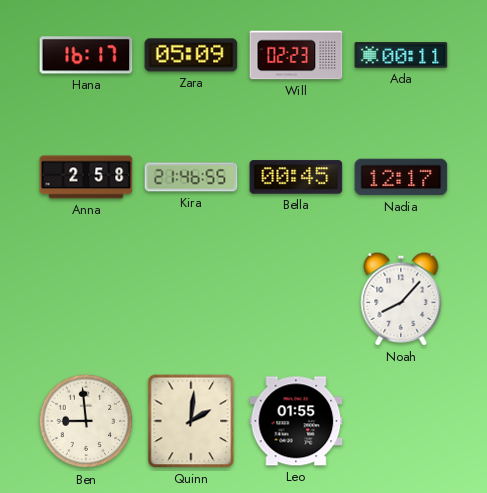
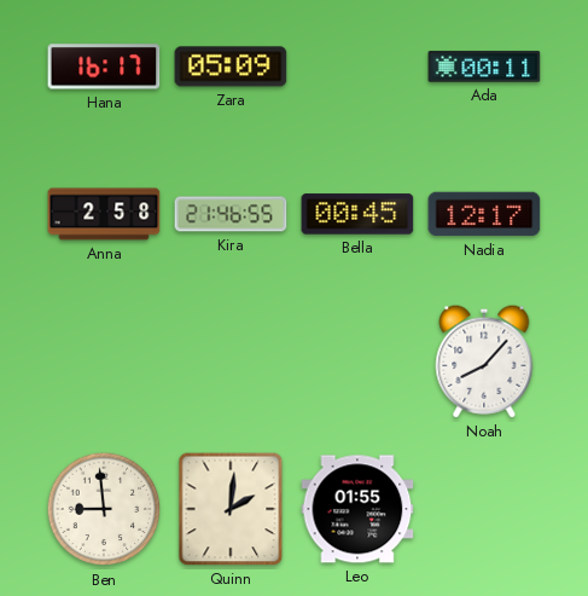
Will: 02:23 -> none (296, 55)
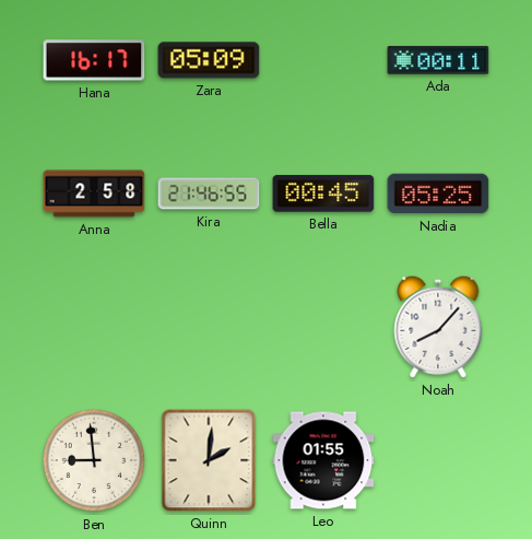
Nadia: 12:17 -> 05:25 (438, 194)
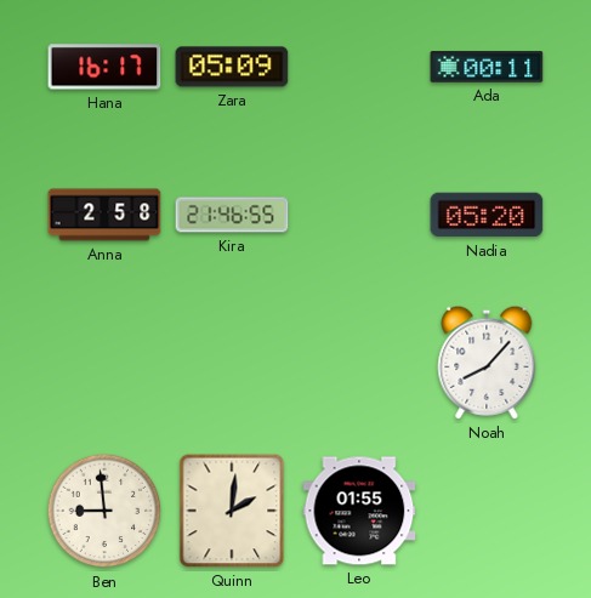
Bella: 00:45 -> none (323, 194)
Nadia: 05:25 -> 05:20 (487, 215)
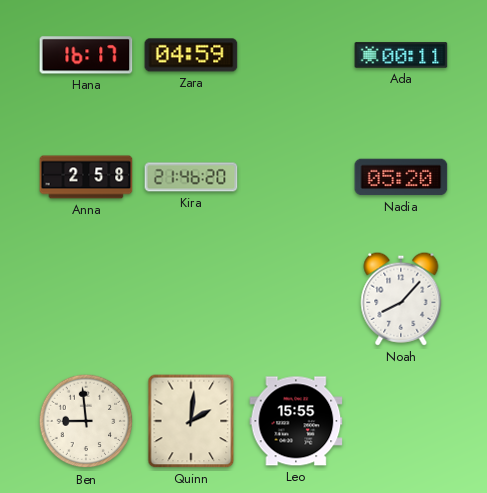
Zara: 05:09 -> 04:59 (191, 55)
Kira: 21:46:55 -> 21:46:20 (191, 177)
Leo: 01:55 -> 15:55 (296, 421)
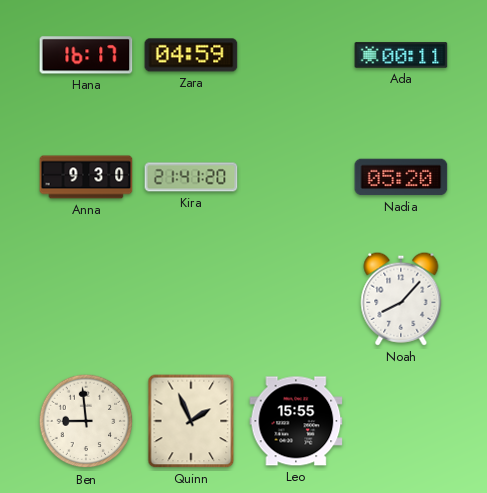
Anna: 2:58 -> 9:30 (86, 177)
Kira: 21:46 -> 21:41 (191, 177)
Quinn: 2:01 -> 1:56 (191, 421)
